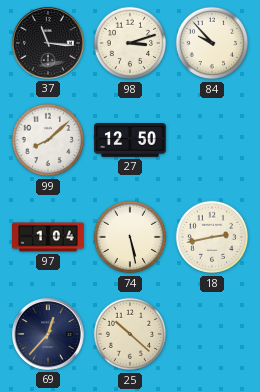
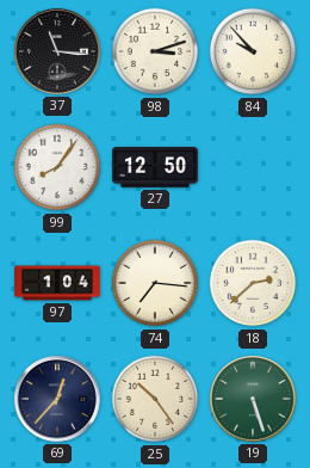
99: 8:08 -> 8:06 (57, 167)
74: 5:28 -> 7:16 (155, 283)
18: 2:43 -> 2:38 (253, 283)
25: 10:22 -> 10:24 (155, 399)
19: none -> 5:27 (254, 400)
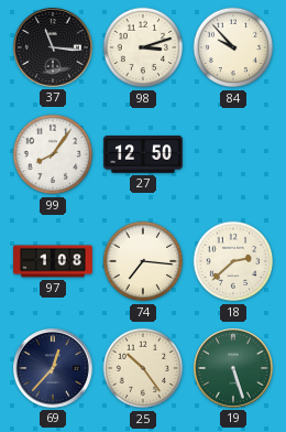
97: 1:04 -> 1:08 (53, 261)
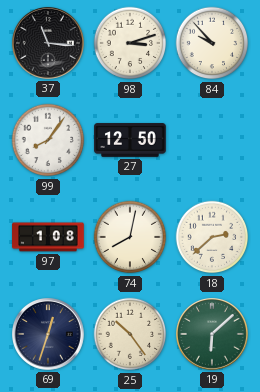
74: 7:16 -> 8:02 (130, 237)
69: 12:37 -> 12:33 (49, 335)
19: 5:27 -> 6:08 (213, 335)
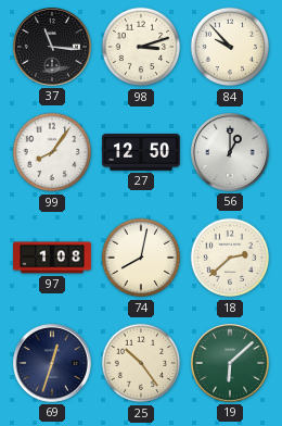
56: none -> 1:00 (231, 153)
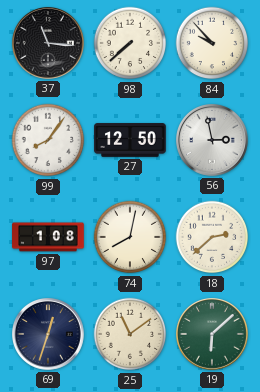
98: 3:12 -> 7:38 (130, 43)
56: 1:00 -> 2:58 (213, 141)
25: 10:24 -> 11:09 (130, 334)
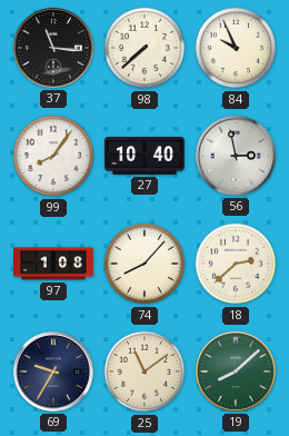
84: 9:53 -> 9:56 (236, 48)
27: 12:50 -> 10:40 (144, 156)
74: 8:02 -> 8:07 (144, 264)
69: 12:33 -> 9:35 (54, 373)
19: 6:08 -> 8:08 (237, 373)
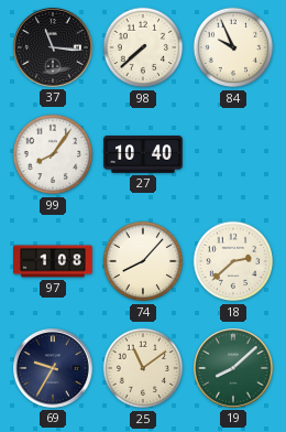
56: 2:58 -> none (237, 157)
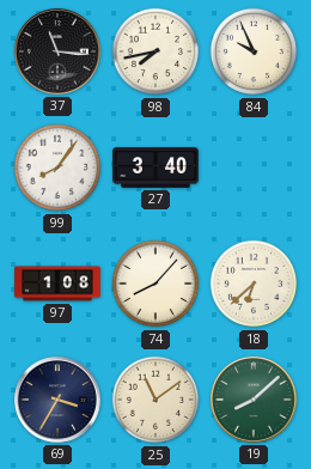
98: 7:38 -> 7:43 (155, 51)
27: 10:40 -> 3:40 (155, 167)
18: 2:38 -> 6:38 (254, 284)
69: 9:35 -> 3:35 (59, 401)
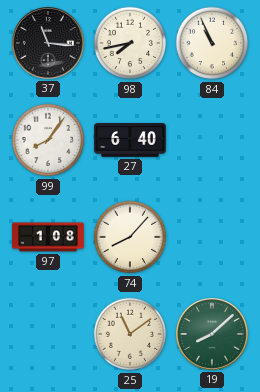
84: 9:56 -> 10:56 (212, 43)
27: 3:40 -> 6:40 (130, 140)
18: 6:38 -> none (254, 284)
69: 3:35 -> none (59, 401)
